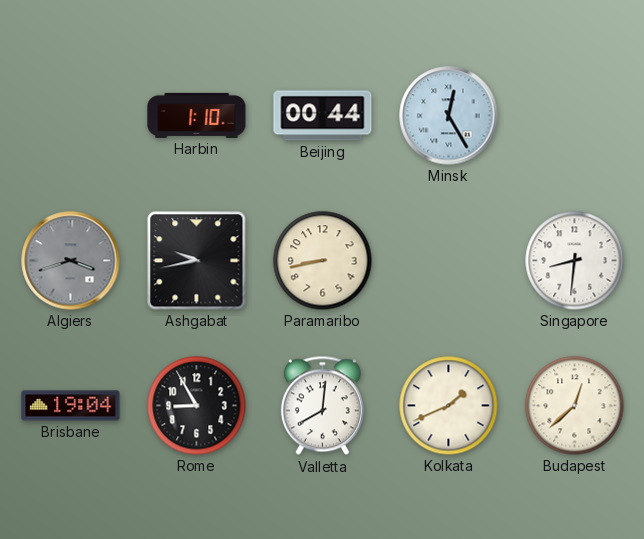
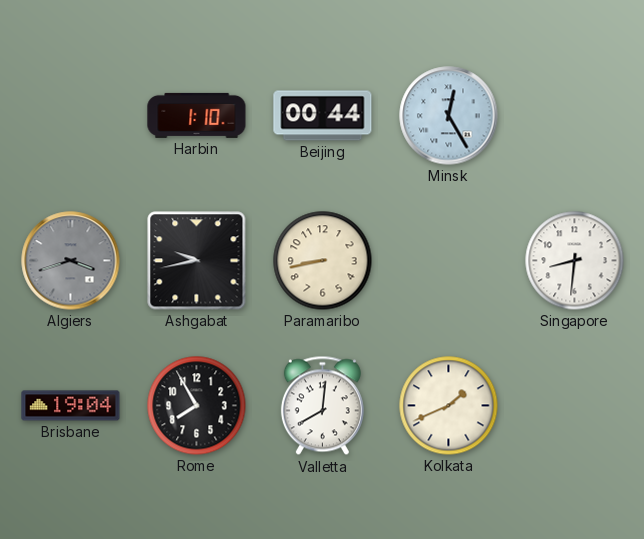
Rome: 8:55 -> 7:55 (197, 406)
Budapest: 12:38 -> none (575, 406)
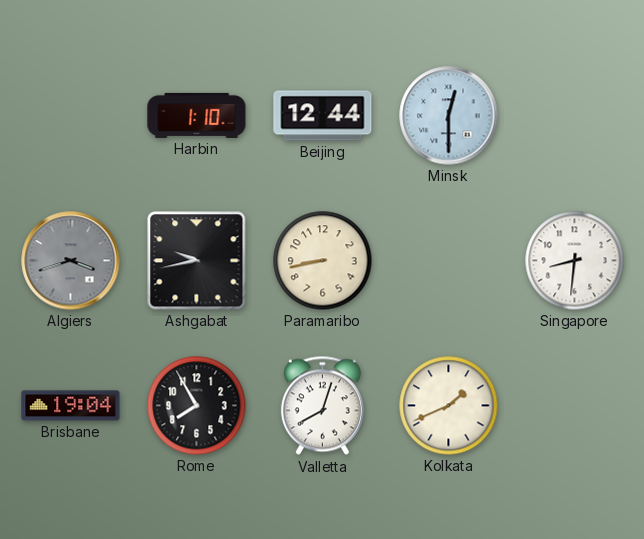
Beijing: 00:44 -> 12:44 (323, 116)
Minsk: 12:25 -> 12:30 (449, 116)
Valletta: 8:01 -> 8:03 (322, 406)
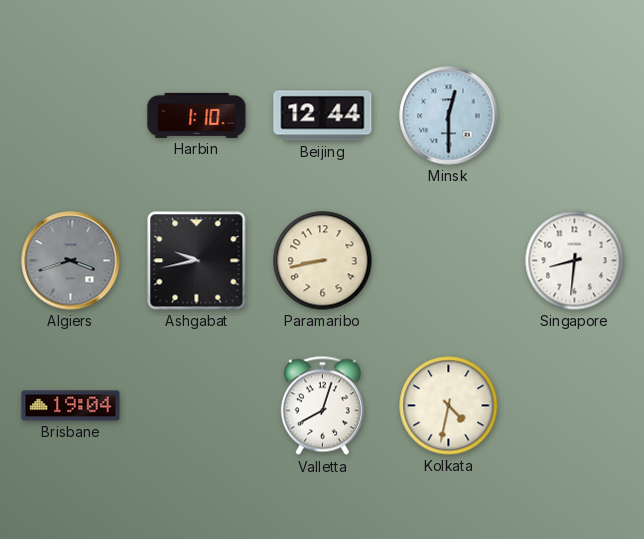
Rome: 7:55 -> none (197, 406)
Kolkata: 1:41 -> 4:32 (449, 406)
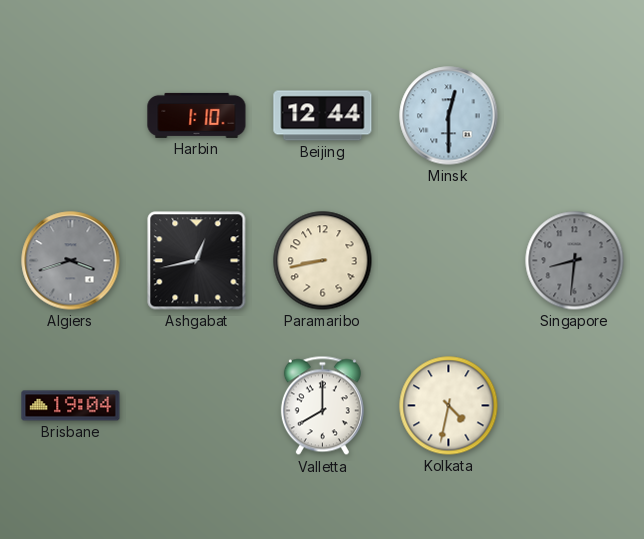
Ashgabat: 9:43 -> 12:43 (197, 261)
Singapore dial: white -> grey (575, 261)
Valletta: 8:03 -> 8:00 (322, 406)
